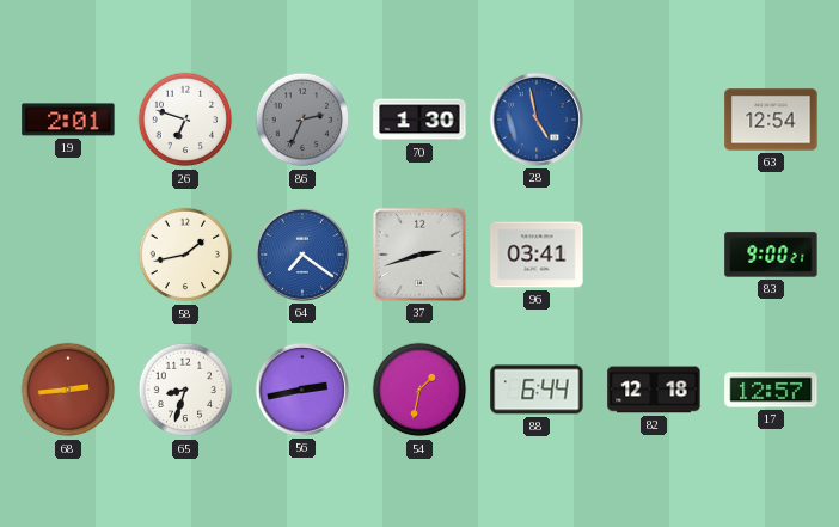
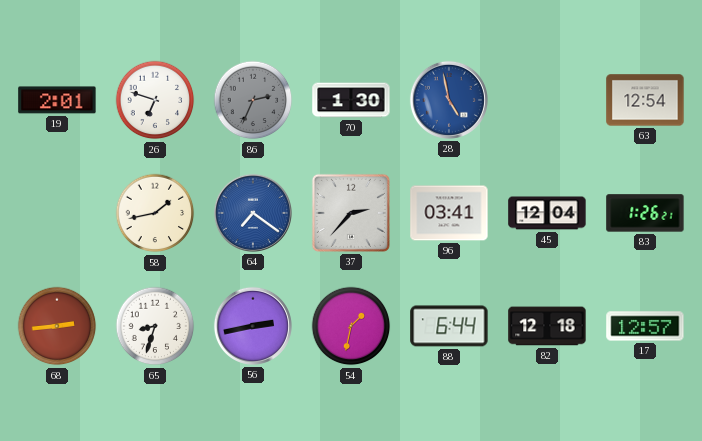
37: 2:42 -> 2:37 (351, 213)
45: none -> 12:04 (547, 213)
83: 9:00 -> 1:26 (645, 213)
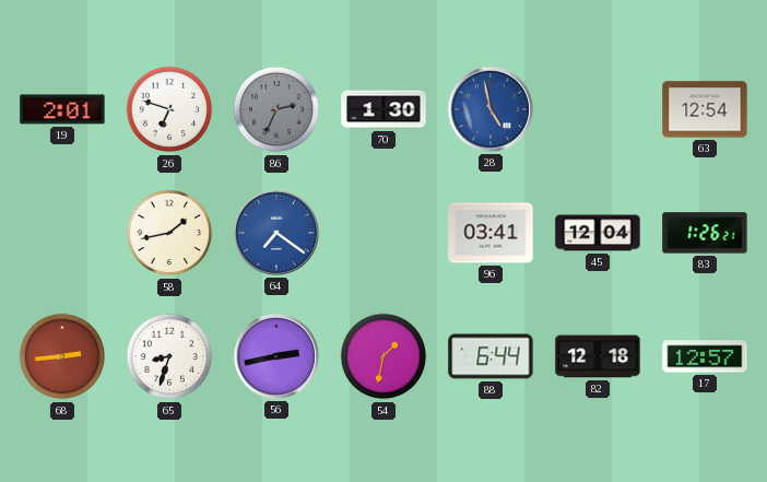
37: 2:37 -> none (351, 213)
